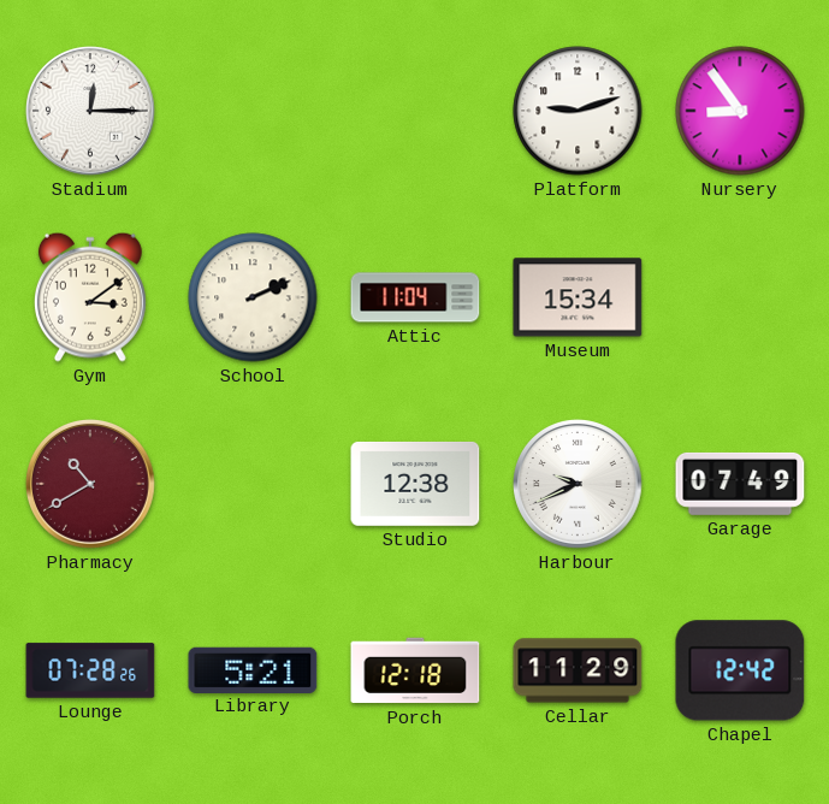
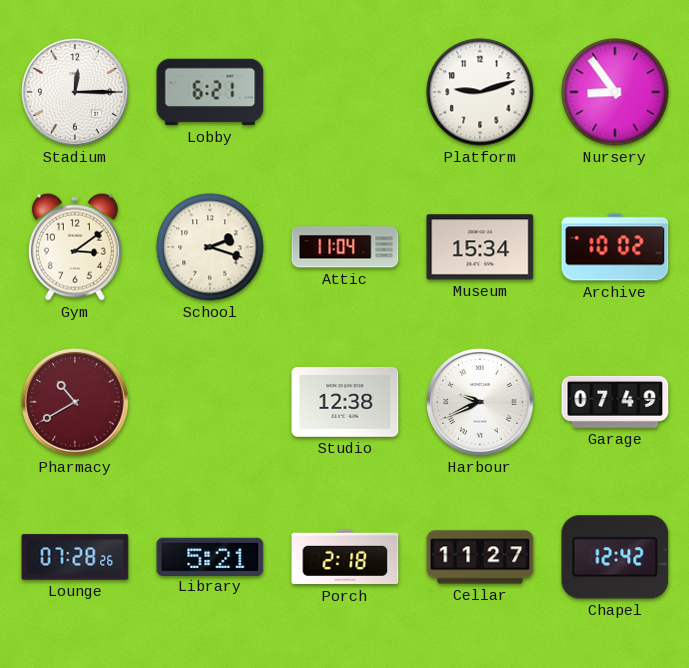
Lobby: none -> 6:21 (210, 92)
School: 2:11 -> 2:18 (210, 247)
Archive: none -> 10:02 (615, 247)
Porch: 12:18 -> 2:18 (345, 557)
Cellar: 11:29 -> 11:27 (480, 557)
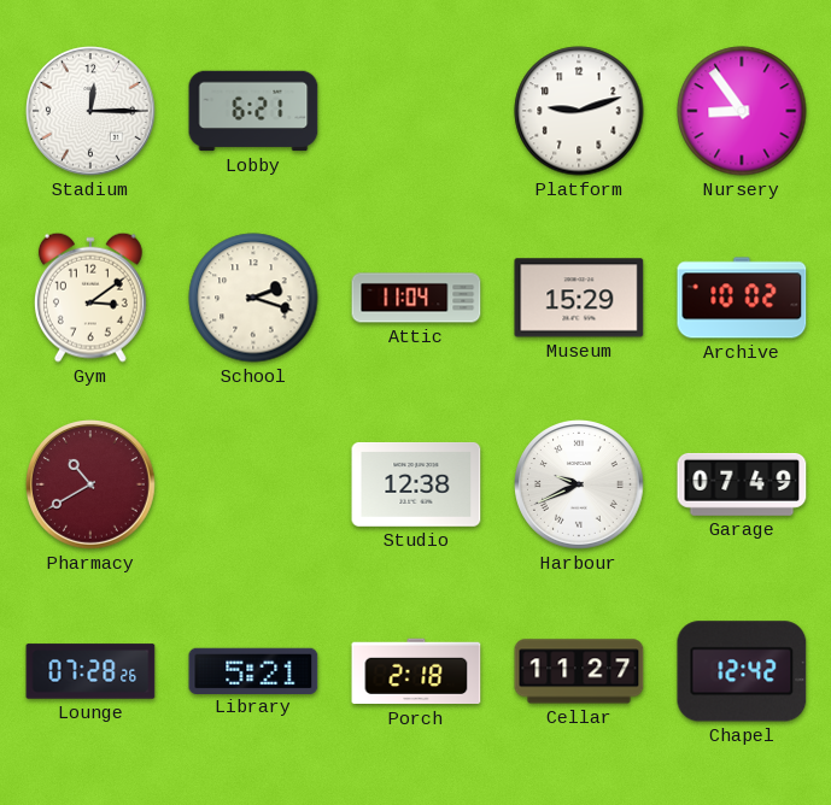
Museum: 15:34 -> 15:29 (579, 298)
